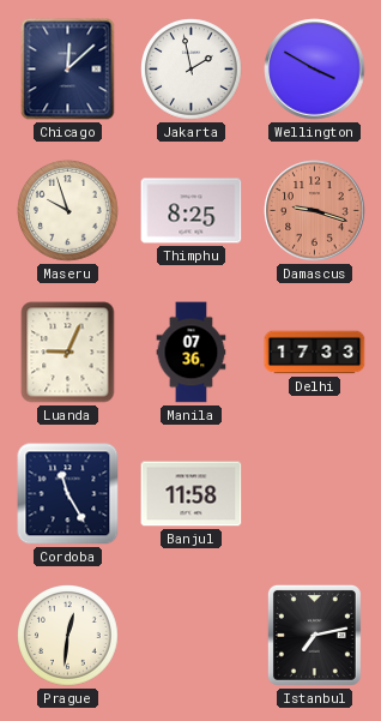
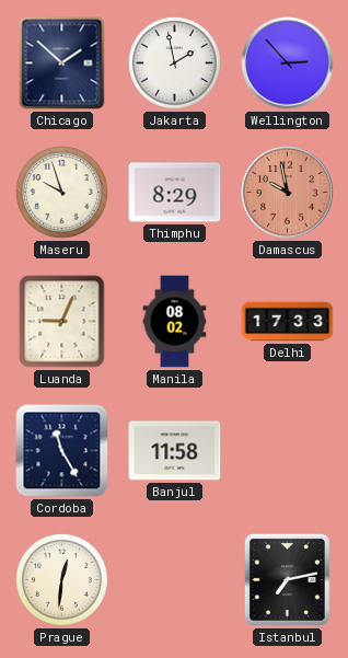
Chicago: 12:08 -> 1:52 (62, 64)
Wellington: 3:50 -> 2:53 (288, 64)
Thimphu: 8:25 -> 8:29 (175, 193)
Damascus: 9:18 -> 9:58 (288, 193)
Manila: 07:36 -> 08:02 (175, 322)
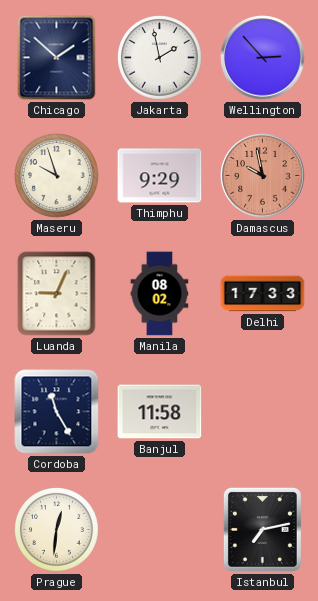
Thimphu: 8:29 -> 9:29 (160, 176)
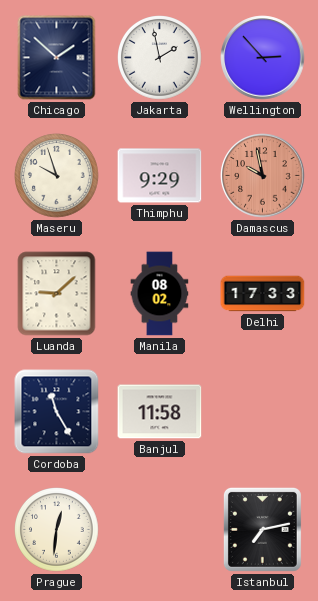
Luanda: 9:04 -> 9:08 (57, 294)
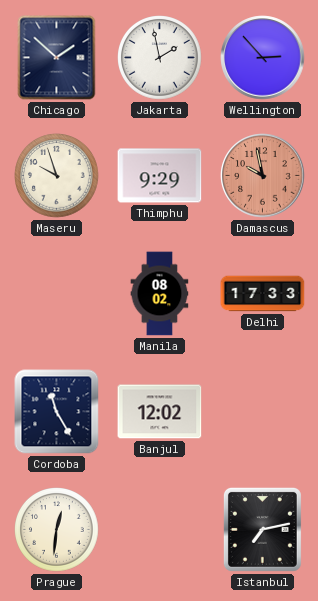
Luanda: 9:08 -> none (57, 294)
Banjul: 11:58 -> 12:02 (160, 412)
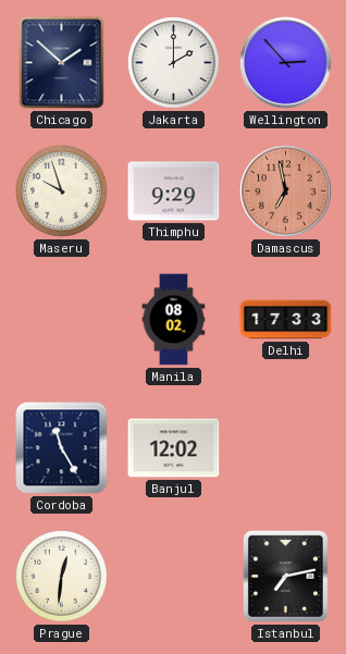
Jakarta: 1:58 -> 2:00 (174, 63)
Damascus: 9:58 -> 6:58 (286, 192)
